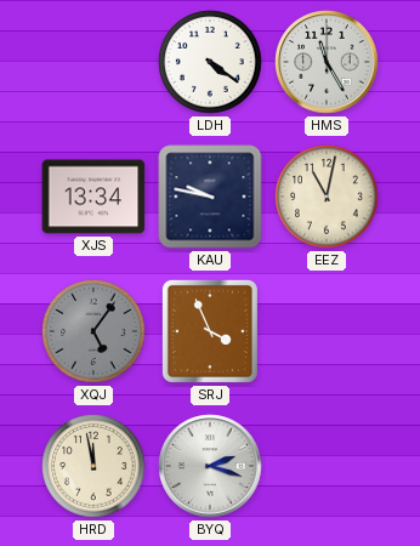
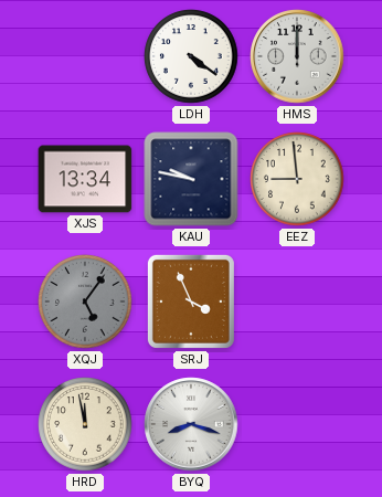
HMS: 11:25 -> 12:00 (297, 56)
EEZ: 11:02 -> 8:59 (297, 179)
BYQ: 2:18 -> 8:18 (191, 424)
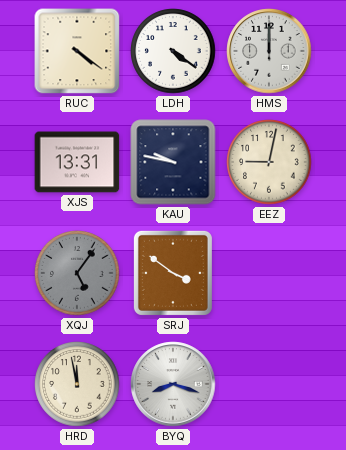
RUC: none -> 4:21 (77, 51)
XJS: 13:34 -> 13:31 (77, 162)
EEZ: 8:59 -> 9:02 (269, 162)
SRJ: 3:56 -> 3:51 (173, 273)
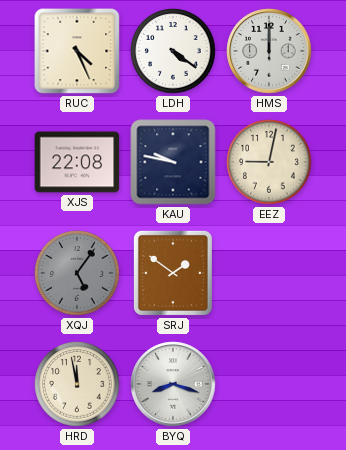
RUC: 4:21 -> 4:26 (77, 51)
XJS: 13:31 -> 22:08 (77, 162)
SRJ: 3:51 -> 1:51 (173, 273)
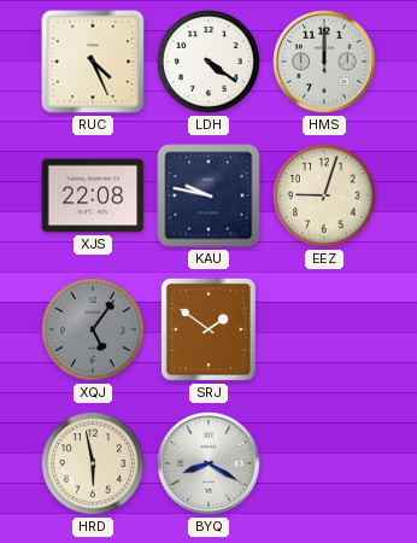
EEZ: 9:02 -> 9:03 (324, 195)
HRD: 11:58 -> 5:58 (93, 463)
BYQ: 8:18 -> 8:20 (208, 463)
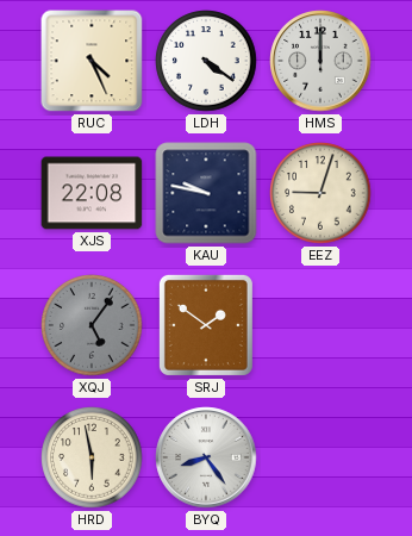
BYQ: 8:20 -> 8:24 (206, 457)
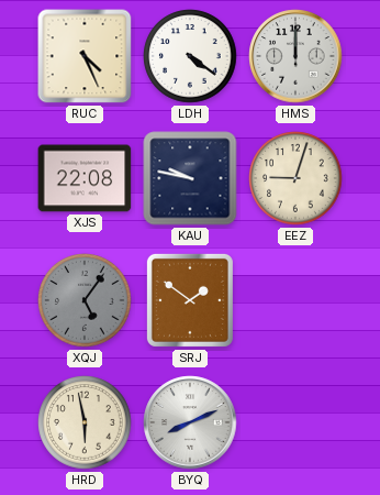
BYQ: 8:24 -> 8:11 (190, 422)
